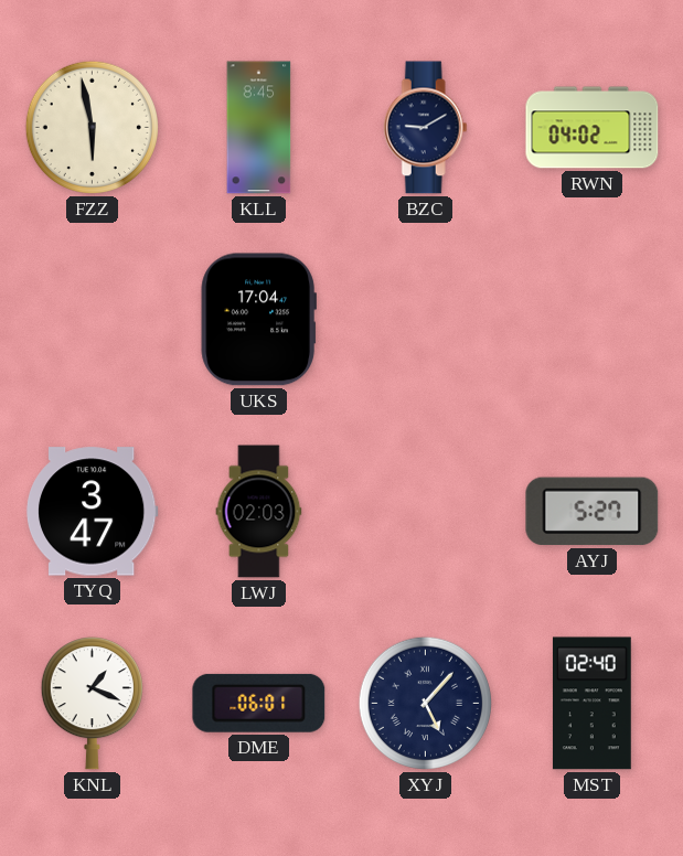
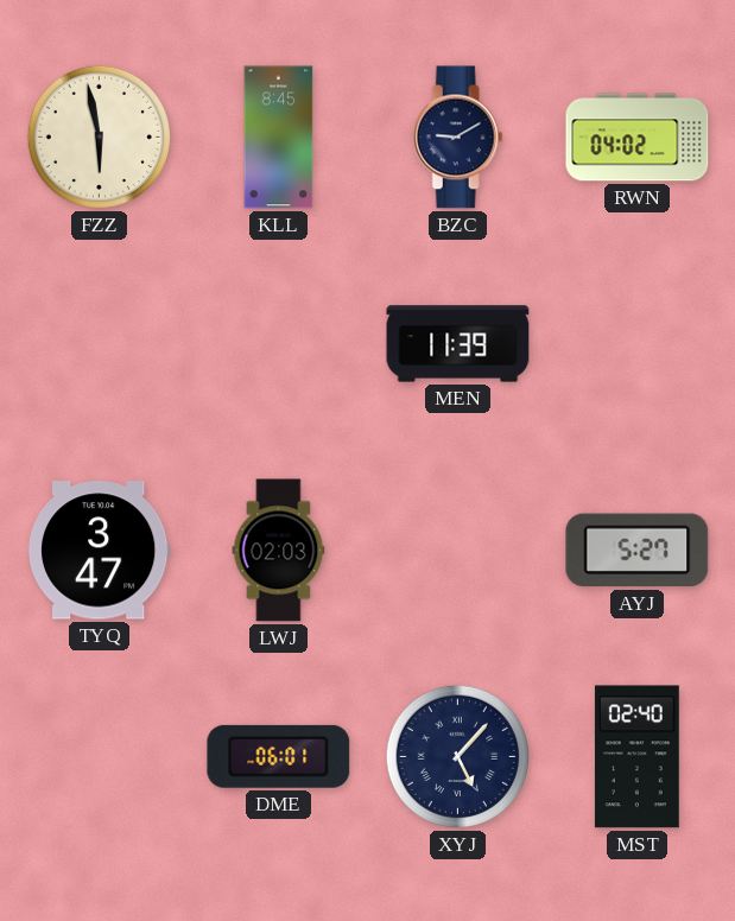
UKS: 17:04 -> none (258, 320)
MEN: none -> 11:39 (458, 344)
KNL: 1:19 -> none (92, 704)
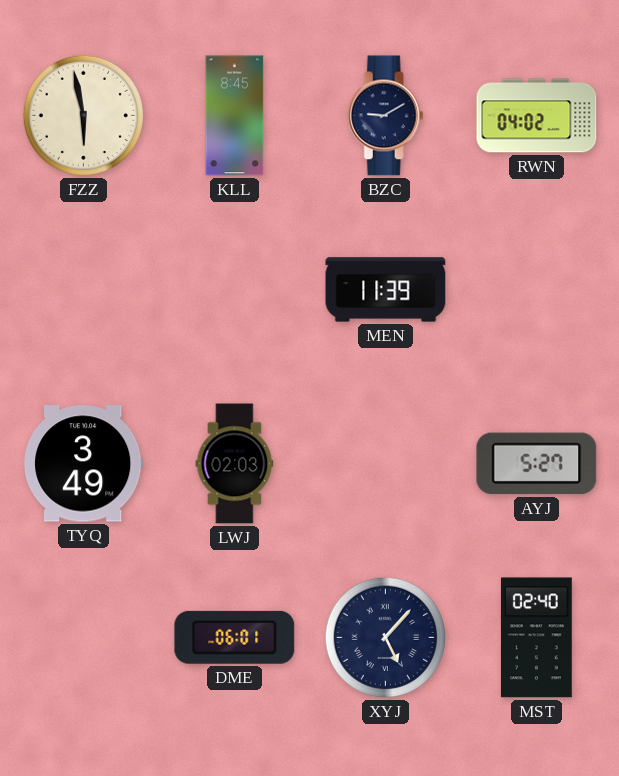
TYQ: 3:47 -> 3:49 (83, 464)
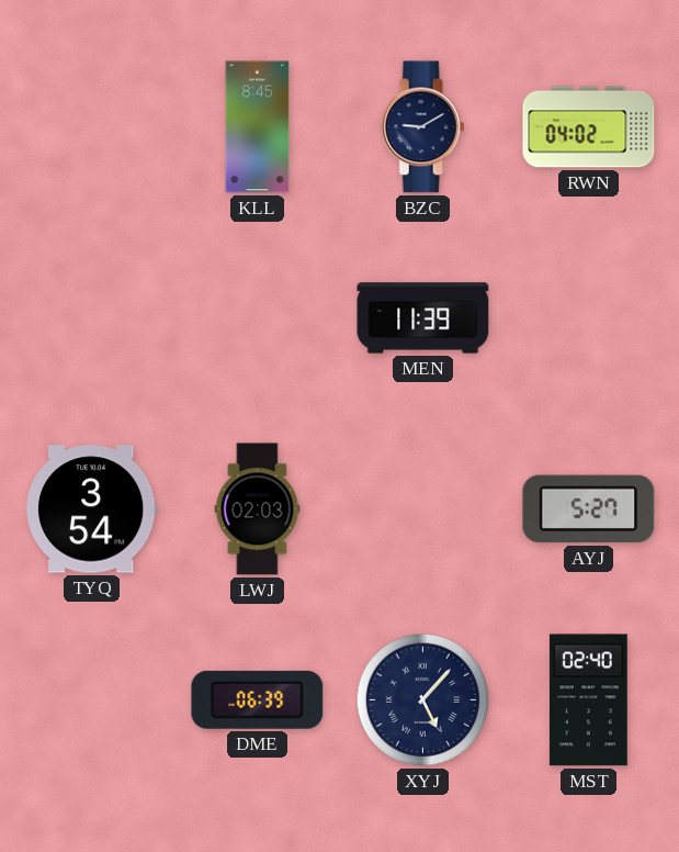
FZZ: 5:58 -> none (83, 115)
TYQ: 3:49 -> 3:54 (91, 509)
DME: 06:01 -> 06:39 (258, 699)
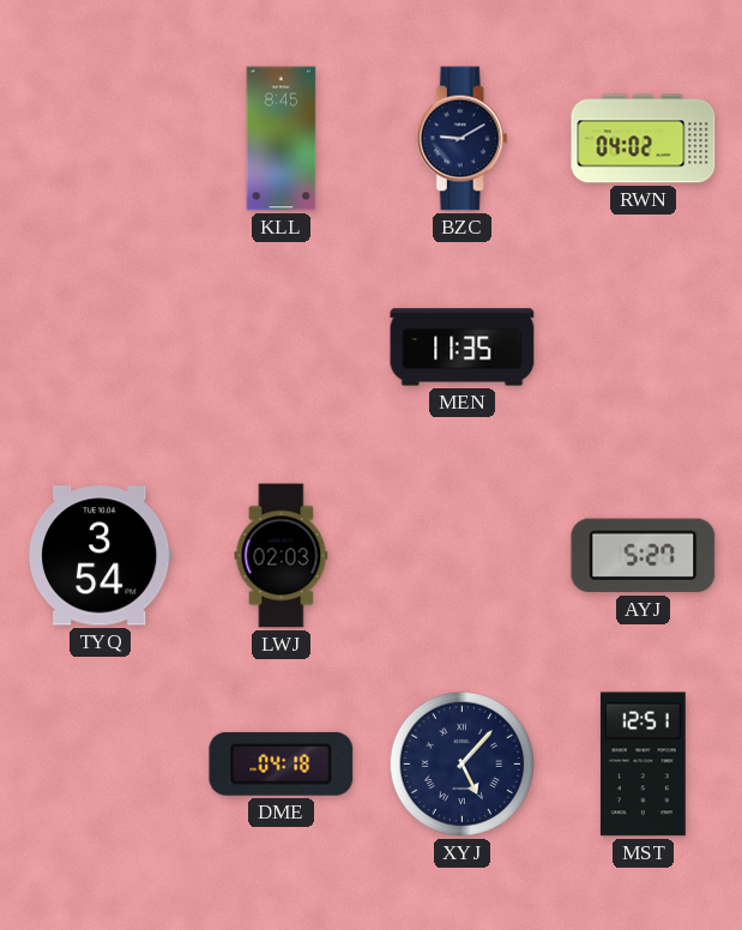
MEN: 11:39 -> 11:35 (463, 348)
DME: 06:39 -> 04:18 (282, 763)
MST: 02:40 -> 12:51 (643, 765)
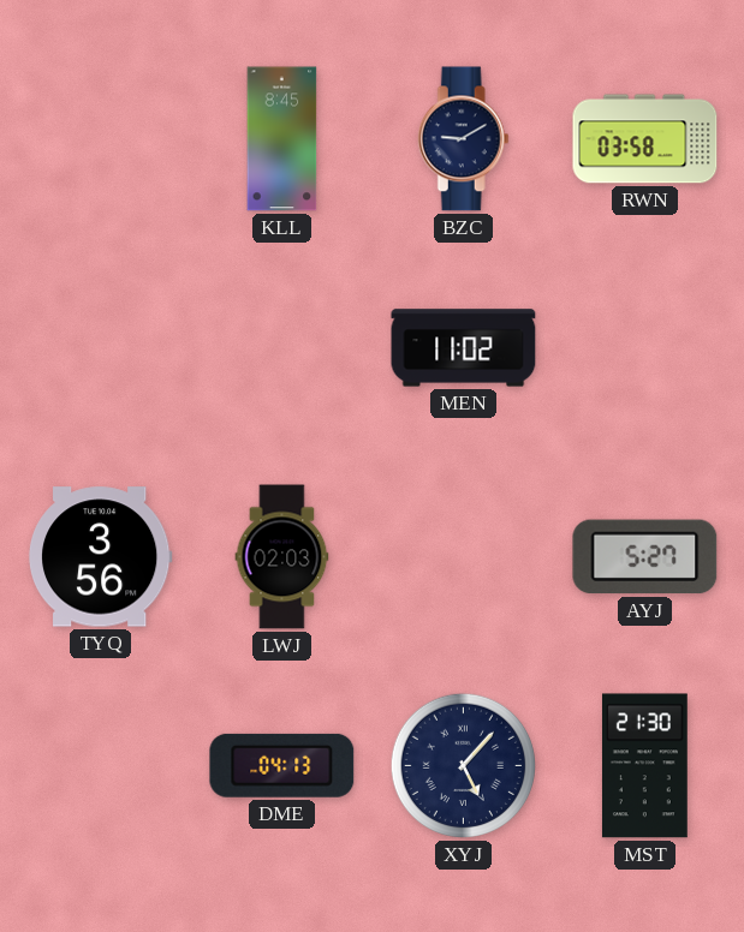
RWN: 04:02 -> 03:58 (645, 139)
MEN: 11:35 -> 11:02 (464, 348)
TYQ: 3:54 -> 3:56 (100, 557)
DME: 04:18 -> 04:13 (282, 765)
MST: 12:51 -> 21:30 (644, 766)
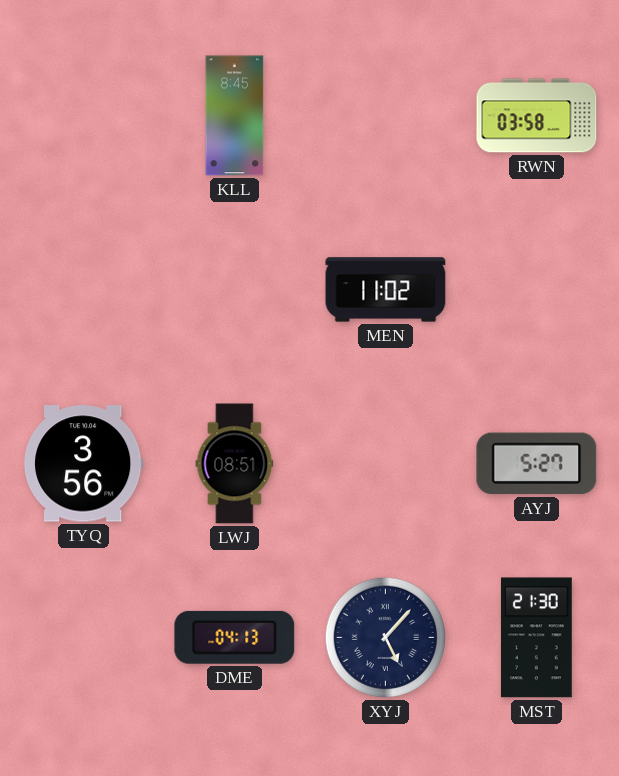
BZC: 9:10 -> none (463, 139)
LWJ: 02:03 -> 08:51 (235, 464)
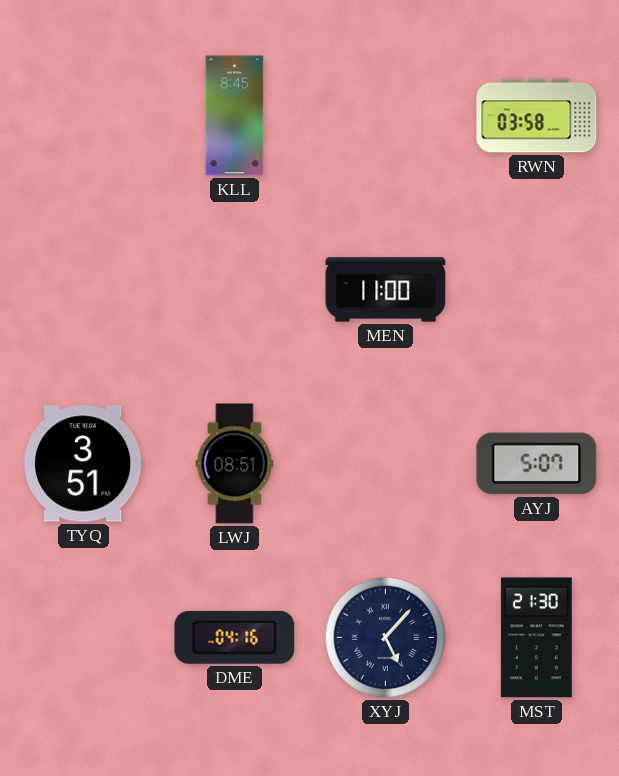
MEN: 11:02 -> 11:00 (386, 290)
TYQ: 3:56 -> 3:51 (83, 464)
AYJ: 5:27 -> 5:07 (537, 464)
DME: 04:13 -> 04:16 (235, 637)
